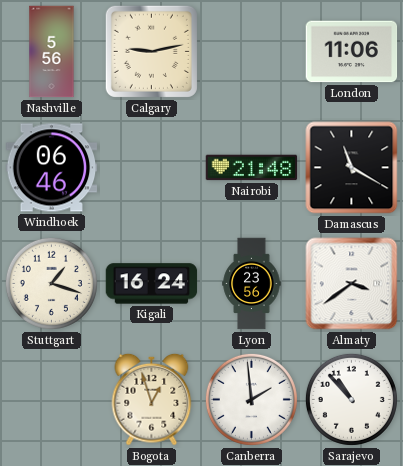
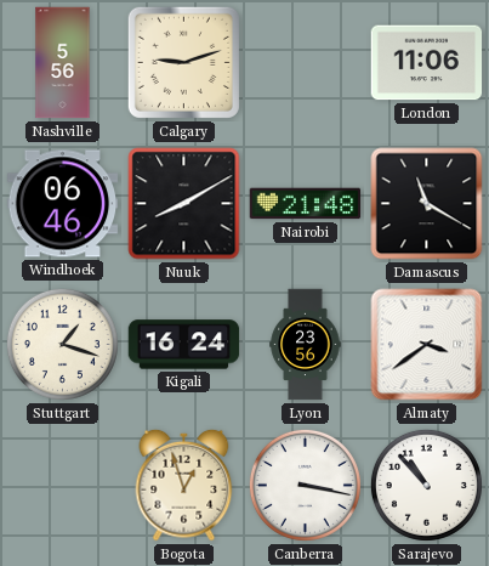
Calgary: 9:13 -> 9:12 (183, 62)
Nuuk: none -> 8:10 (184, 204)
Canberra: 1:59 -> 3:17 (305, 485)
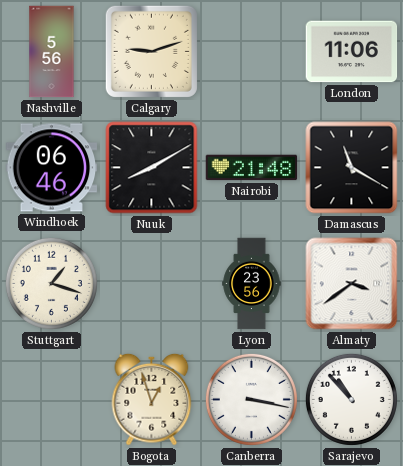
Kigali: 16:24 -> none (184, 345)
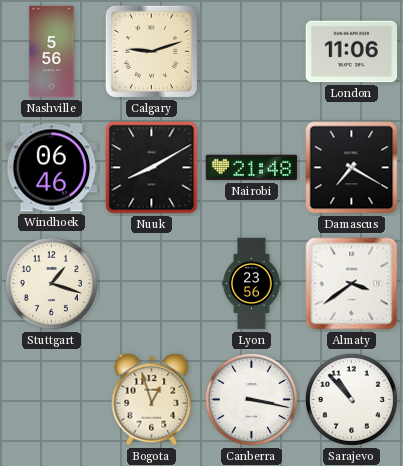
Damascus: 11:20 -> 7:20 (352, 168)
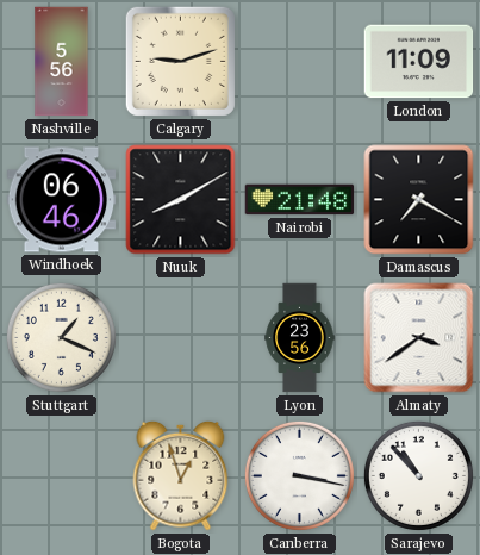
London: 11:06 -> 11:09 (419, 62)
Stuttgart: 1:18 -> 1:19 (61, 337)
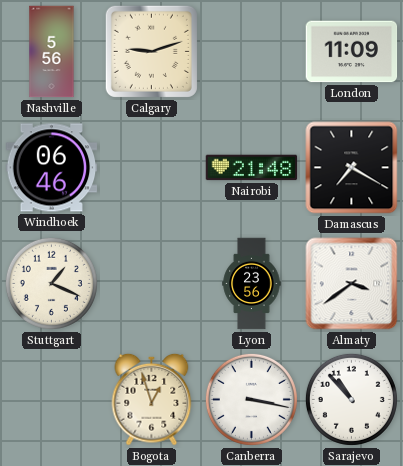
Nuuk: 8:10 -> none (181, 200)
